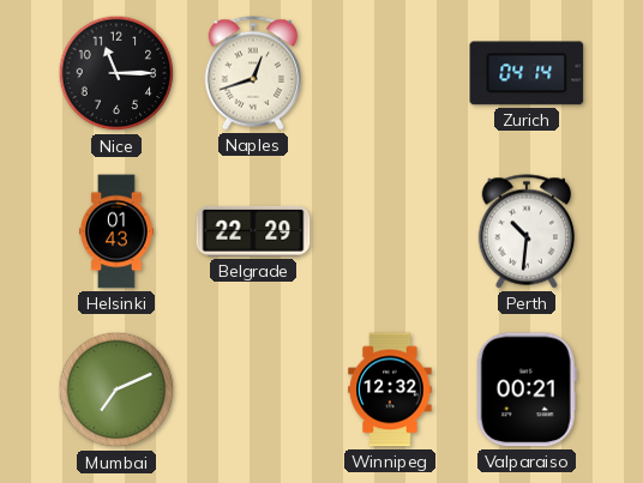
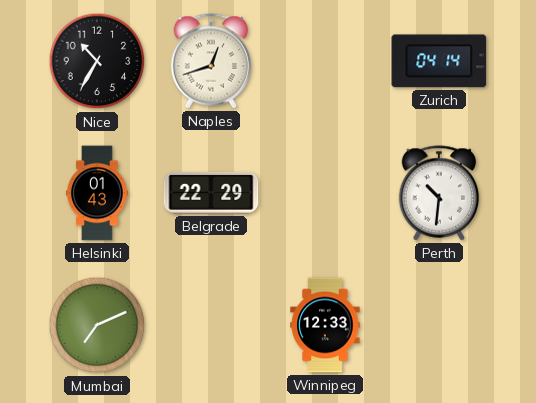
Nice: 11:15 -> 10:35 (97, 61)
Winnipeg: 12:32 -> 12:33 (325, 325)
Valparaiso: 00:21 -> none (527, 390)
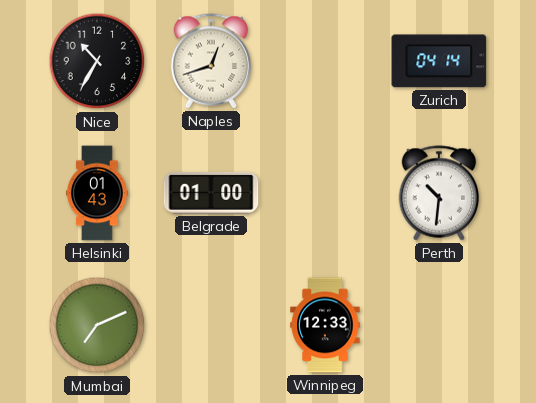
Belgrade: 22:29 -> 01:00 (211, 193)
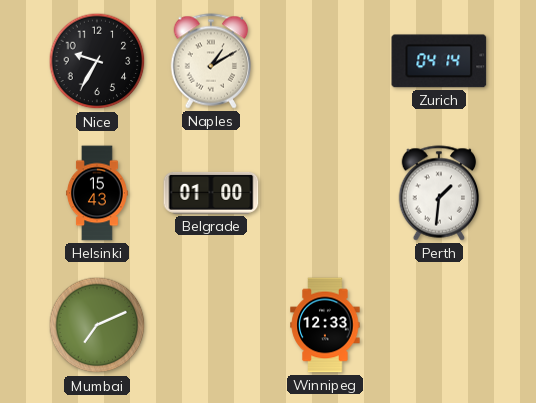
Nice: 10:35 -> 9:35 (97, 61)
Naples: 12:42 -> 1:10 (211, 61)
Helsinki: 01:43 -> 15:43 (98, 193)
Perth: 10:31 -> 1:31 (439, 193)
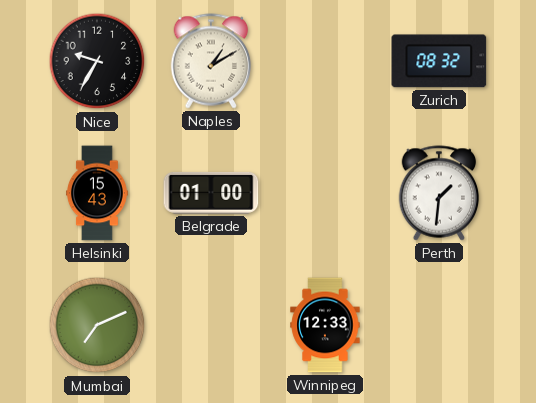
Zurich: 04:14 -> 08:32 (439, 61)
